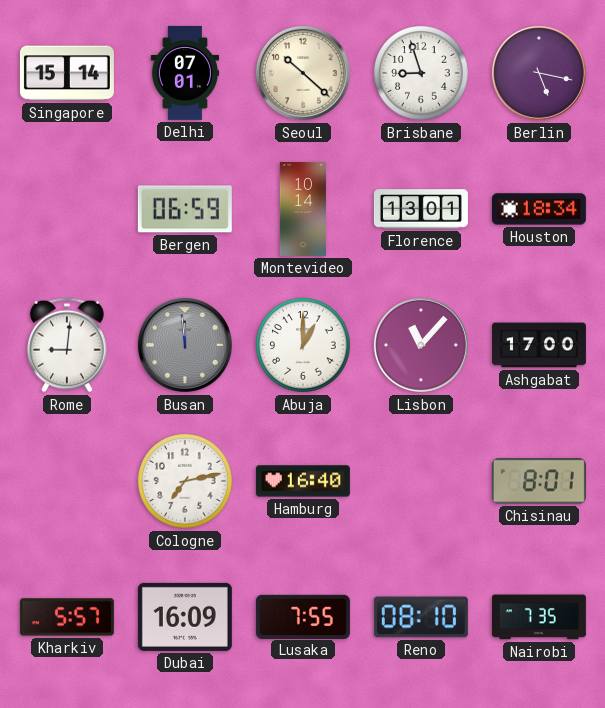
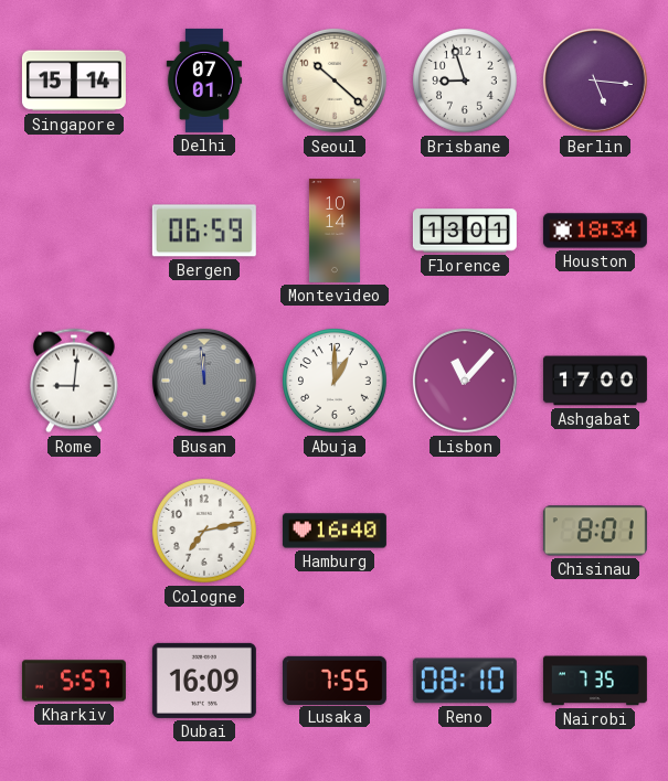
Berlin: 5:17 -> 5:16 (595, 81)
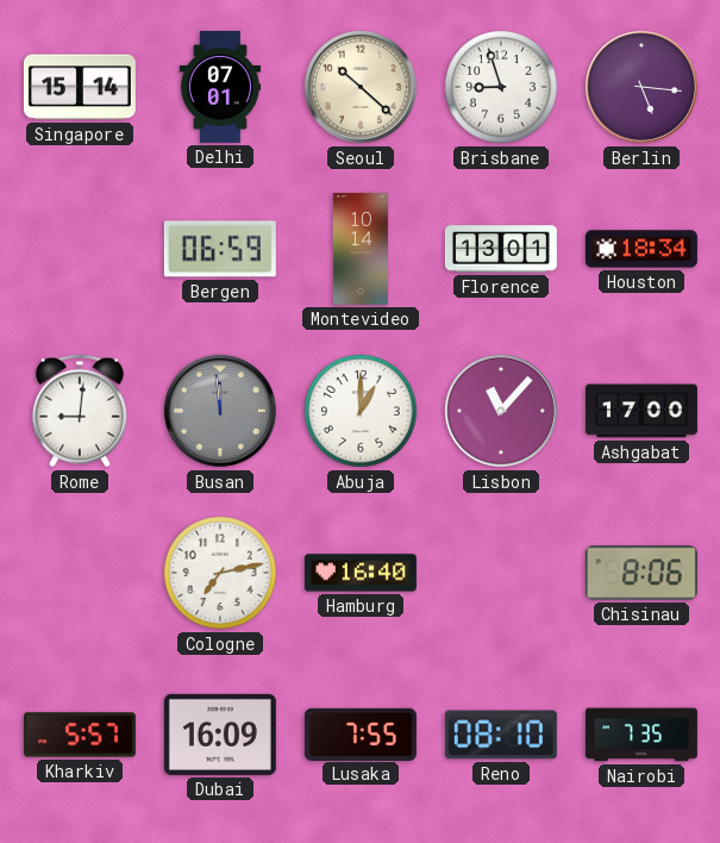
Chisinau: 8:01 -> 8:06 (641, 573)
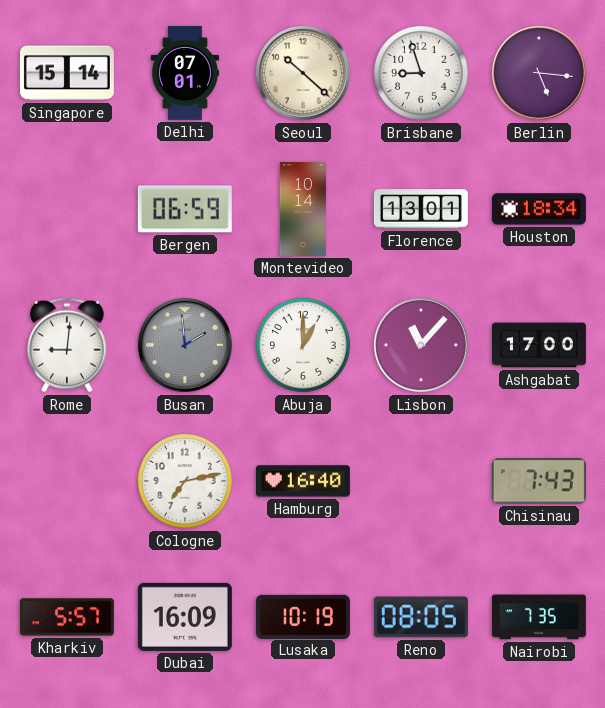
Busan: 11:59 -> 1:59 (185, 345)
Chisinau: 8:06 -> 7:43 (539, 481)
Lusaka: 7:55 -> 10:19 (303, 616)
Reno: 08:10 -> 08:05 (421, 617)
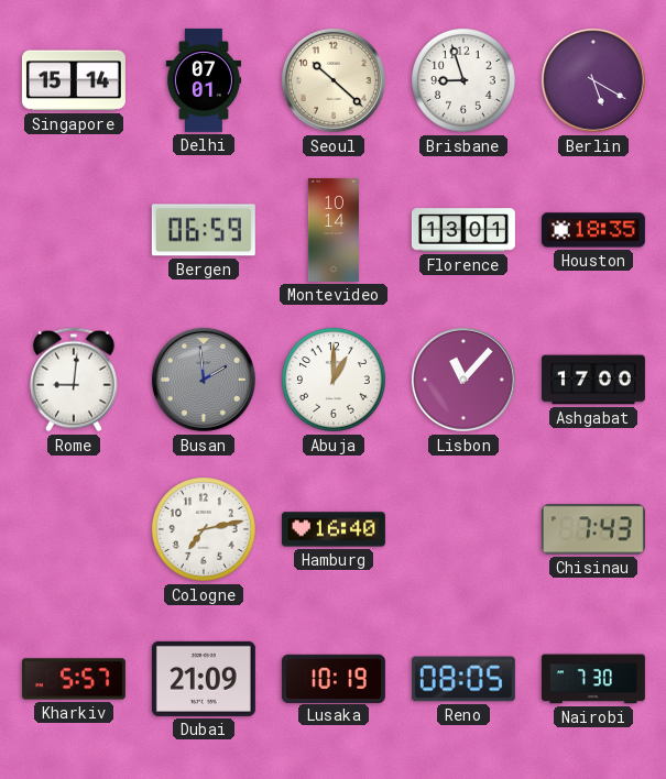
Berlin: 5:16 -> 5:20 (593, 80)
Houston: 18:34 -> 18:35 (593, 230)
Dubai: 16:09 -> 21:09 (204, 679)
Nairobi: 7:35 -> 7:30 (593, 679)
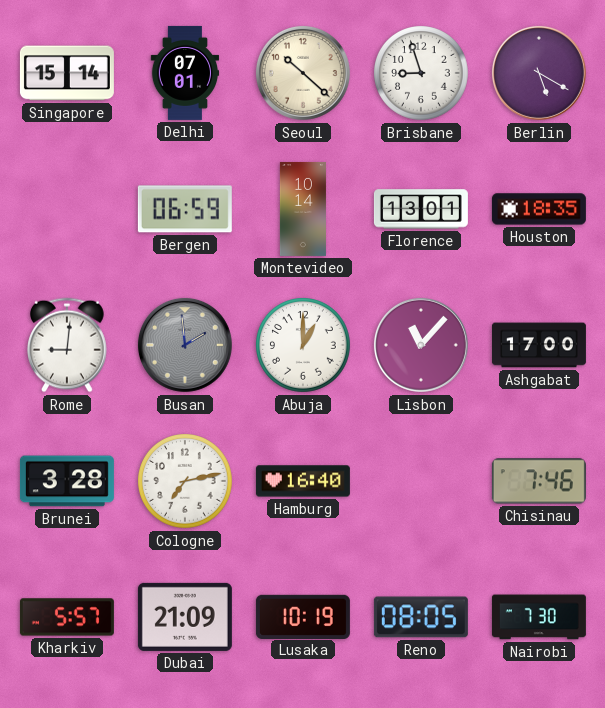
Brunei: none -> 3:28 (67, 481)
Chisinau: 7:43 -> 7:46 (539, 481)
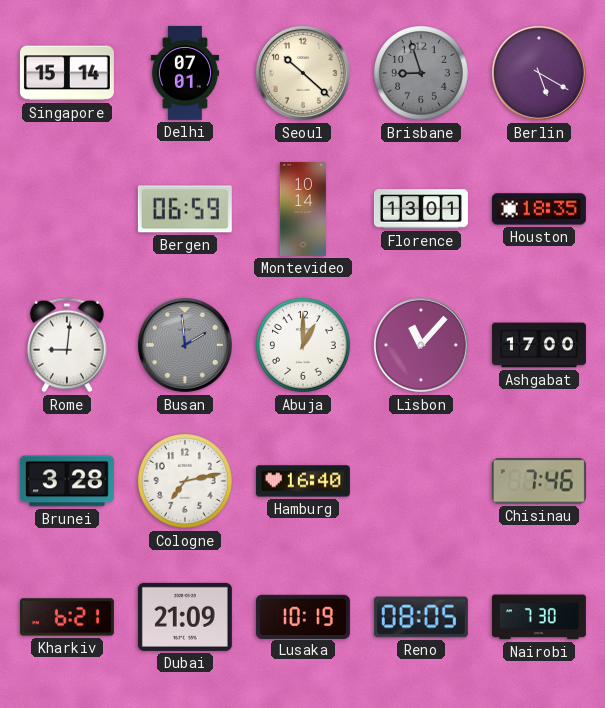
Brisbane dial: white -> grey (422, 74)
Kharkiv: 5:57 -> 6:21 (67, 617)
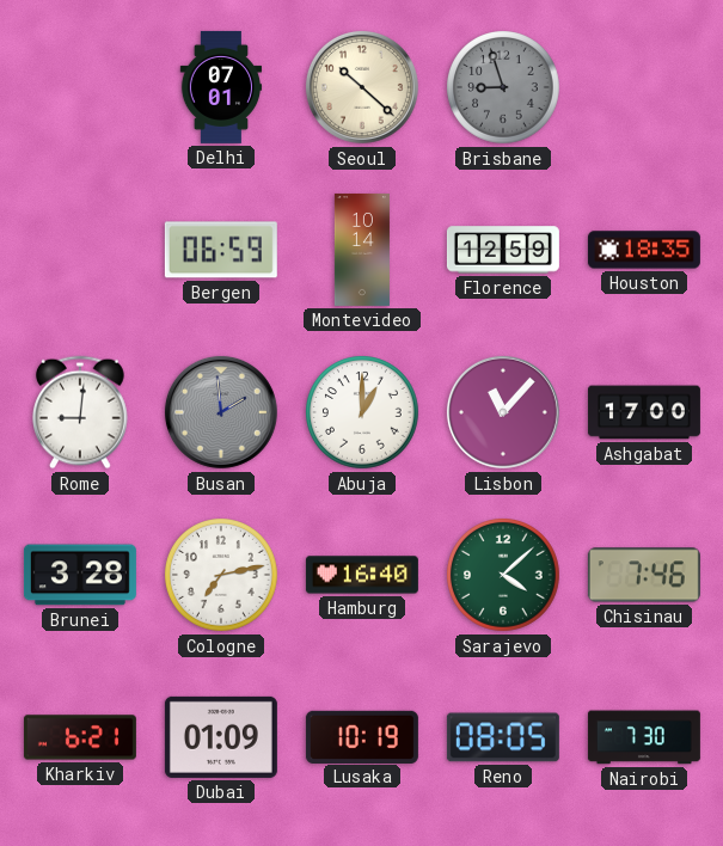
Singapore: 15:14 -> none (67, 73)
Berlin: 5:20 -> none (539, 73)
Florence: 13:01 -> 12:59 (503, 250)
Sarajevo: none -> 4:08 (504, 576)
Dubai: 21:09 -> 01:09 (221, 737)
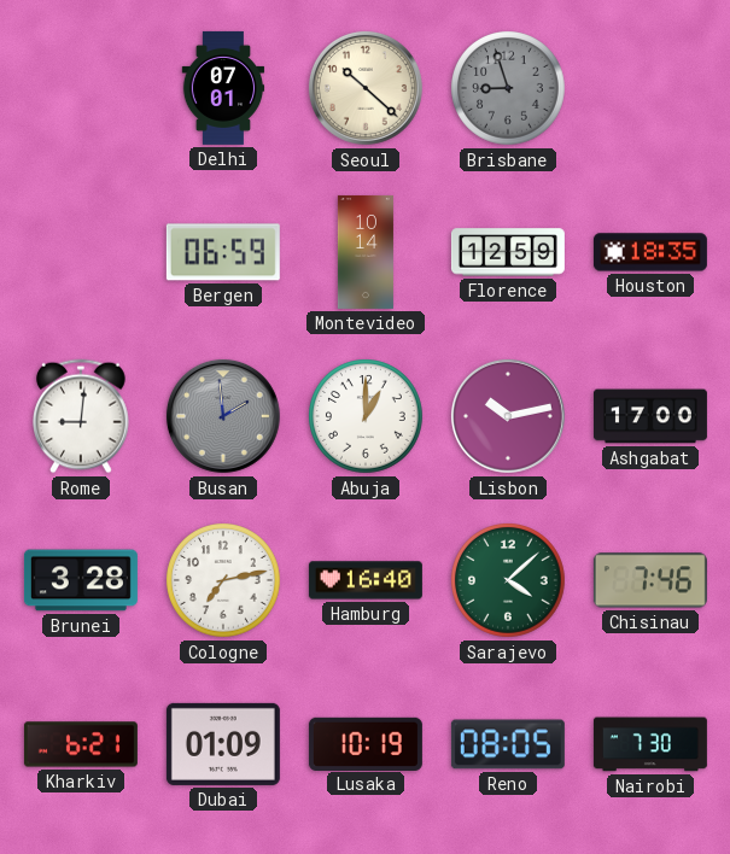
Lisbon: 11:07 -> 10:13 (508, 416)
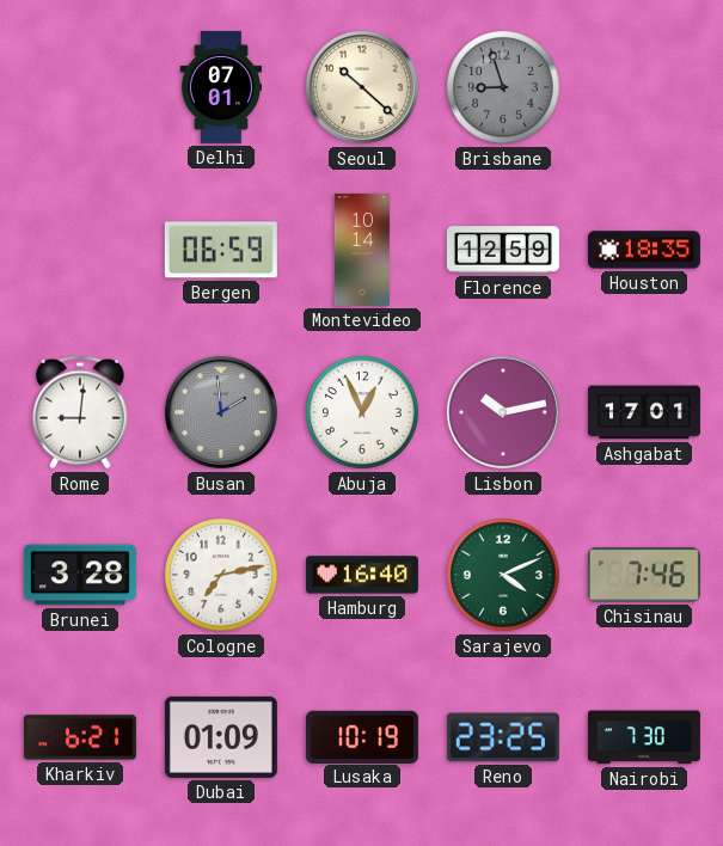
Abuja: 1:00 -> 12:56 (363, 413)
Ashgabat: 17:00 -> 17:01 (644, 412)
Sarajevo: 4:08 -> 4:11 (504, 576)
Reno: 08:05 -> 23:25 (503, 737)
